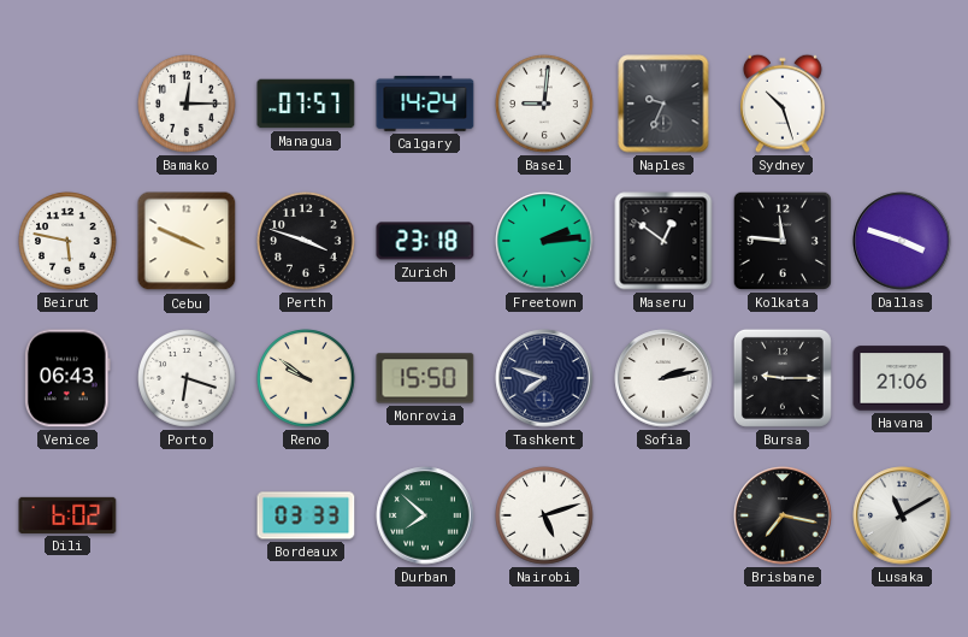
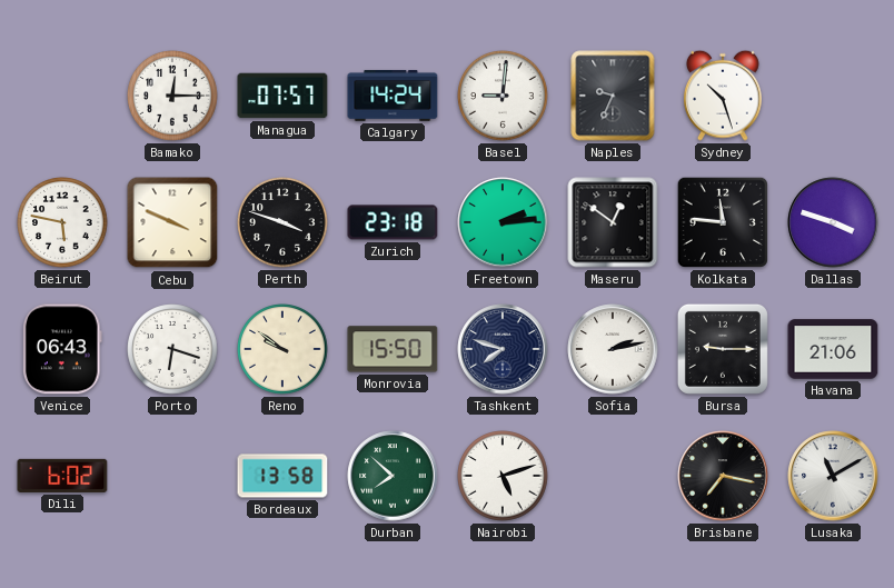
Bordeaux: 03:33 -> 13:58 (282, 476)
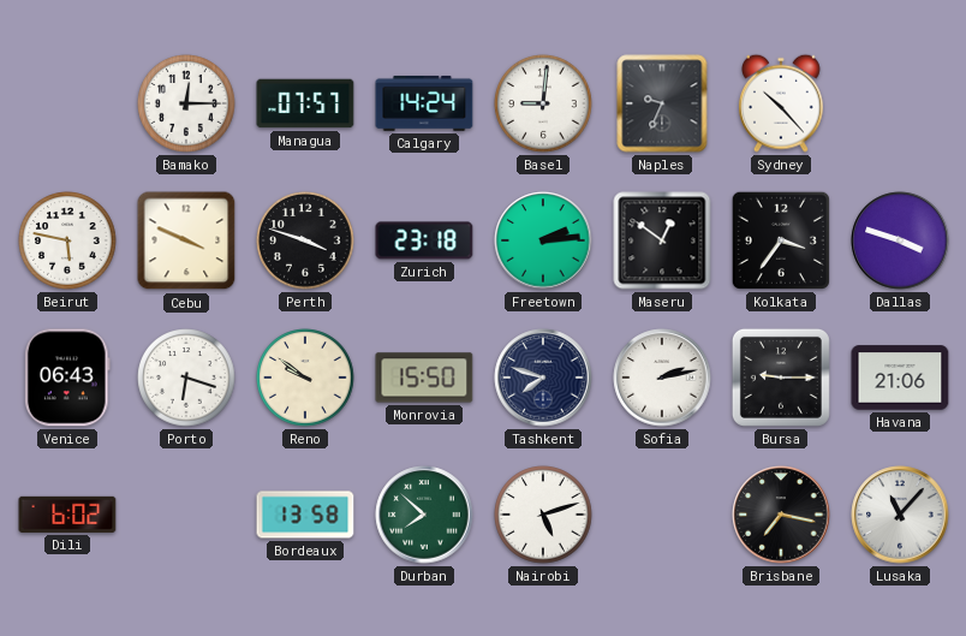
Sydney: 10:27 -> 10:23 (782, 103)
Kolkata: 11:46 -> 3:36 (781, 240)
Lusaka: 11:10 -> 11:07 (900, 515)
